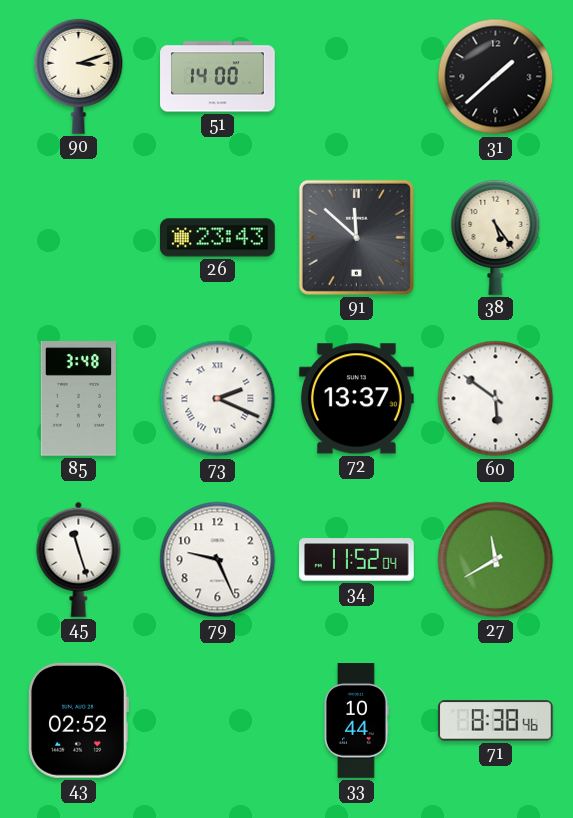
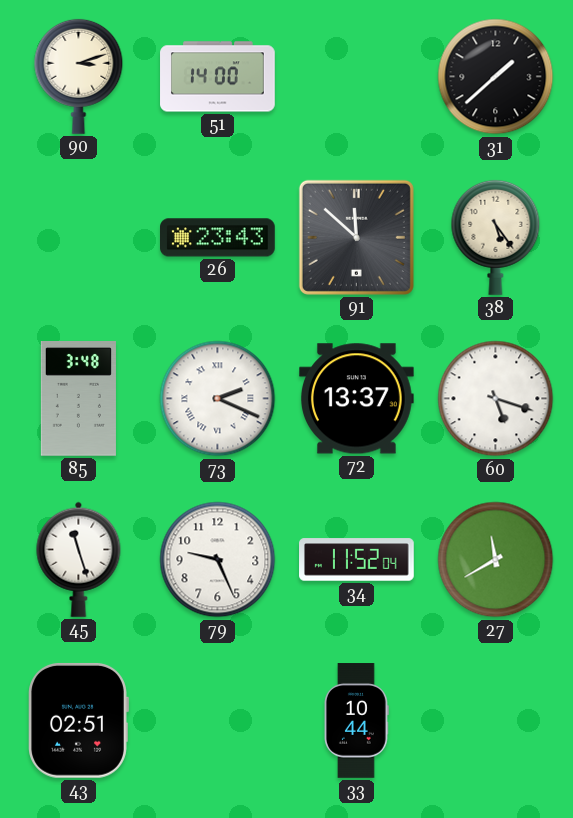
60: 5:51 -> 5:18 (496, 399)
43: 02:52 -> 02:51 (78, 720)
71: 8:38 -> none (496, 721)
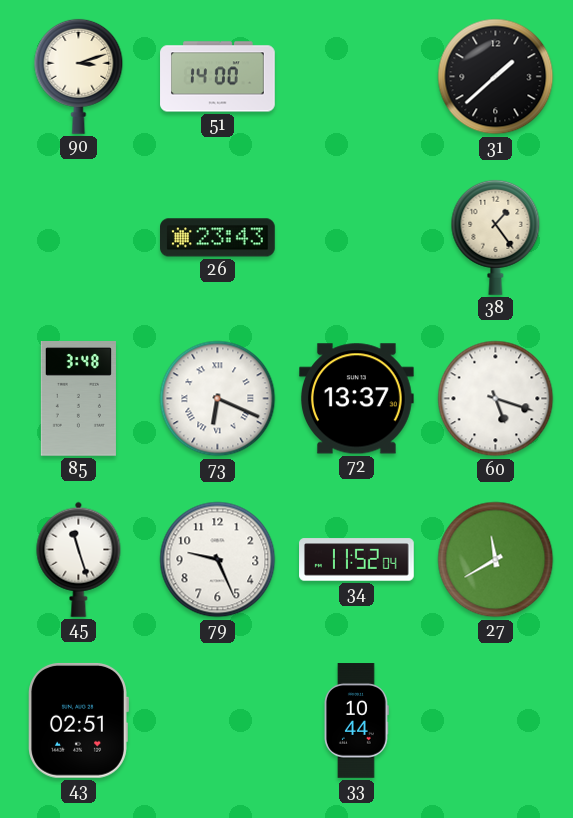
91: 11:52 -> none (356, 237)
38: 5:24 -> 1:24 (496, 237)
73: 2:19 -> 6:19 (218, 399)
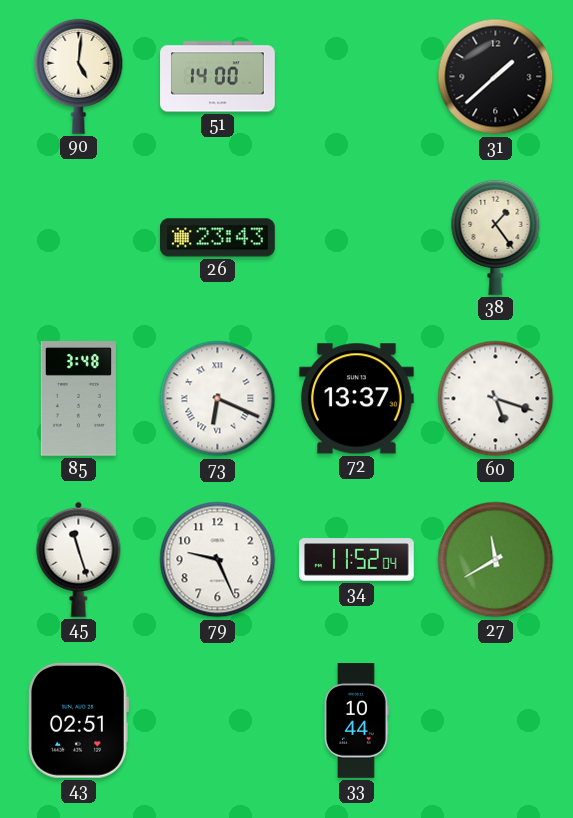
90: 3:12 -> 5:01 (79, 76)
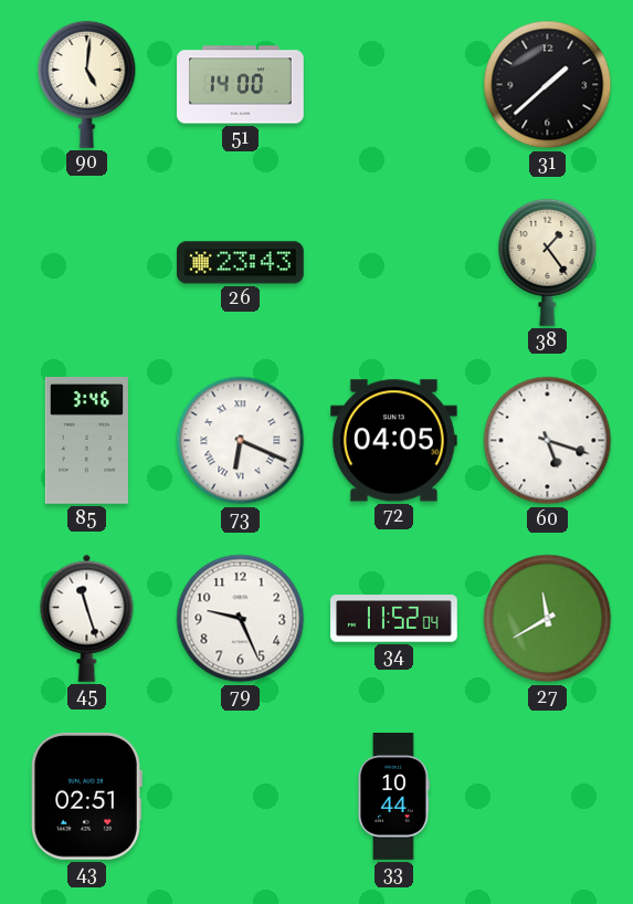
85: 3:48 -> 3:46 (86, 441)
72: 13:37 -> 04:05 (394, 441)
